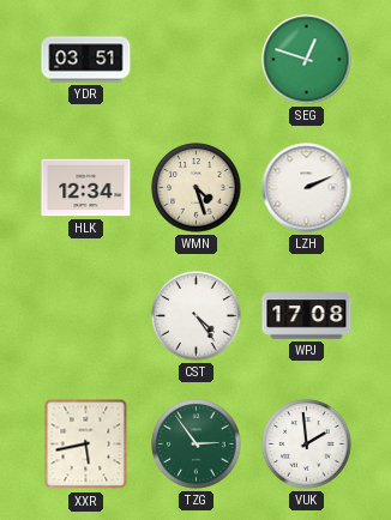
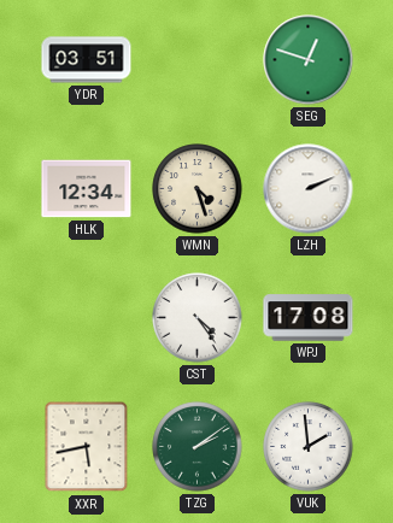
TZG: 2:54 -> 2:09 (198, 447)
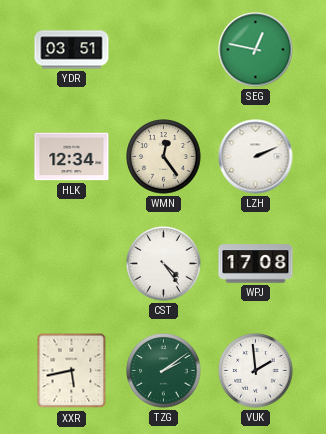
SEG: 12:48 -> 12:47 (256, 50)
WMN: 4:27 -> 12:24 (164, 157)
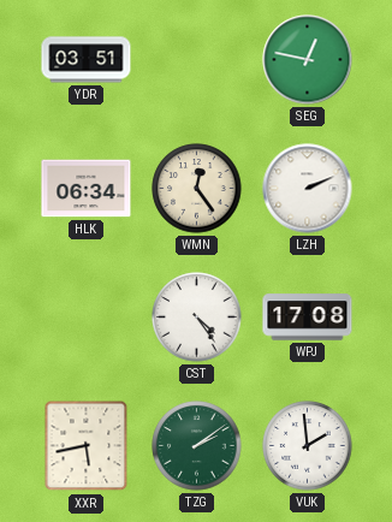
HLK: 12:34 -> 06:34 (87, 189)
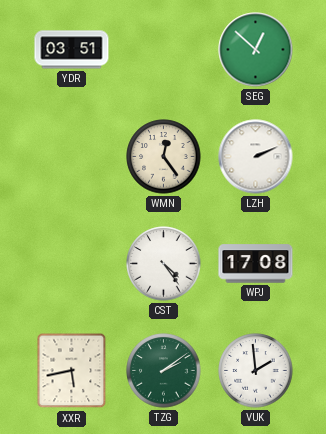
SEG: 12:47 -> 12:52 (256, 50)
HLK: 06:34 -> none (87, 189)
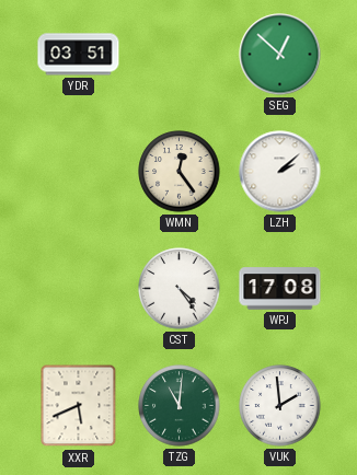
LZH: 2:11 -> 2:08 (280, 172)
XXR: 5:43 -> 5:41 (79, 406)
TZG: 2:09 -> 11:01 (180, 406)
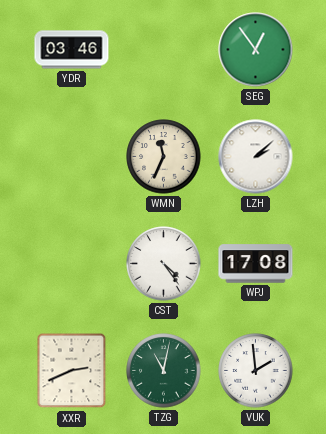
YDR: 03:51 -> 03:46 (72, 50)
SEG: 12:52 -> 12:54 (256, 50)
WMN: 12:24 -> 11:34 (164, 157)
XXR: 5:41 -> 2:41 (72, 371)
TZG: 11:01 -> 11:02 (164, 371)
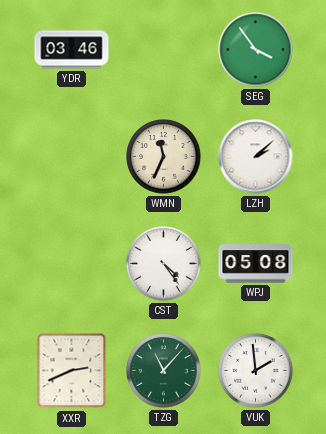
SEG: 12:54 -> 3:54 (256, 50)
WPJ: 17:08 -> 05:08 (256, 264)
TZG: 11:02 -> 11:07 (164, 371)
